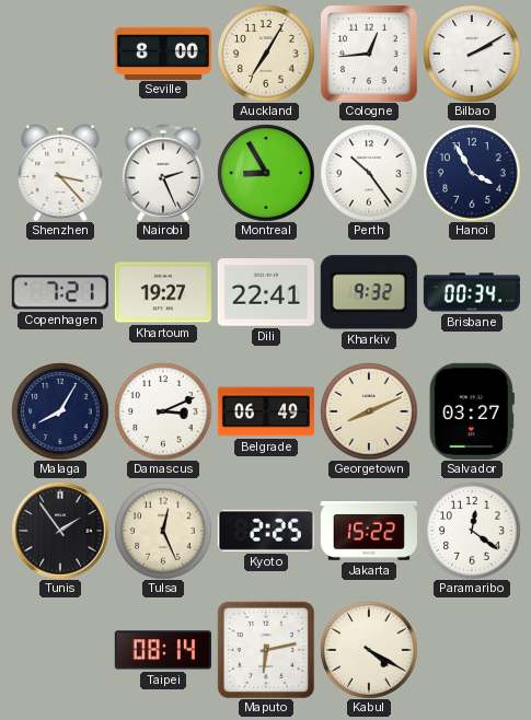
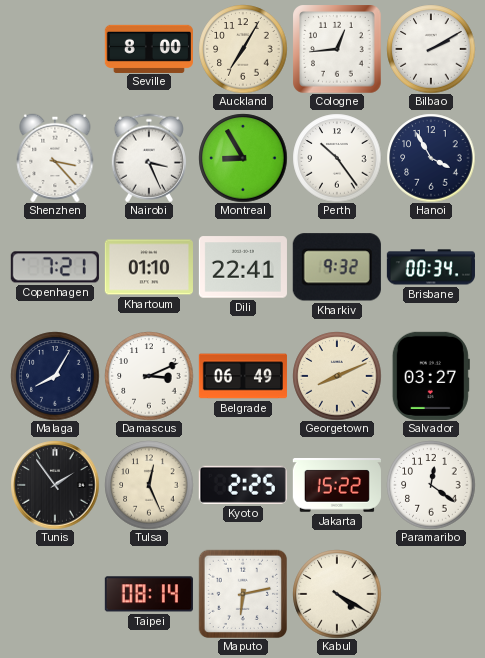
Nairobi: 2:26 -> 3:26 (149, 158)
Khartoum: 19:27 -> 01:10 (149, 267)
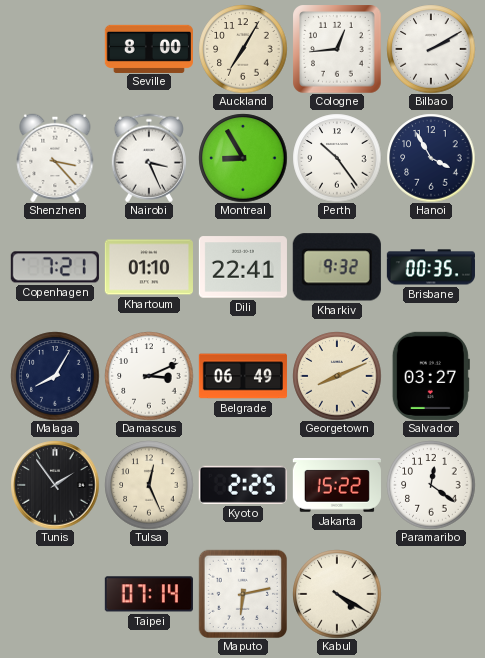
Brisbane: 00:34 -> 00:35 (431, 267)
Taipei: 08:14 -> 07:14 (149, 594)
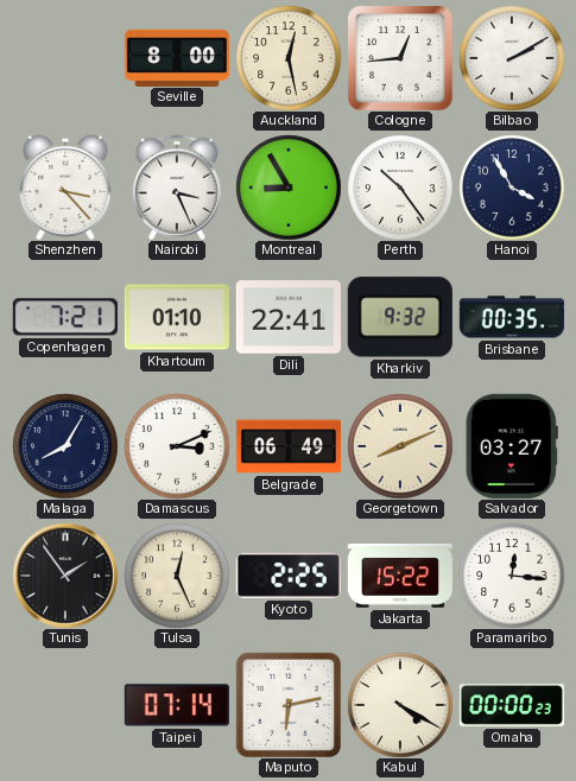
Auckland: 7:05 -> 12:28 (289, 58)
Paramaribo: 12:21 -> 12:16 (512, 576)
Omaha: none -> 00:00 (512, 705)
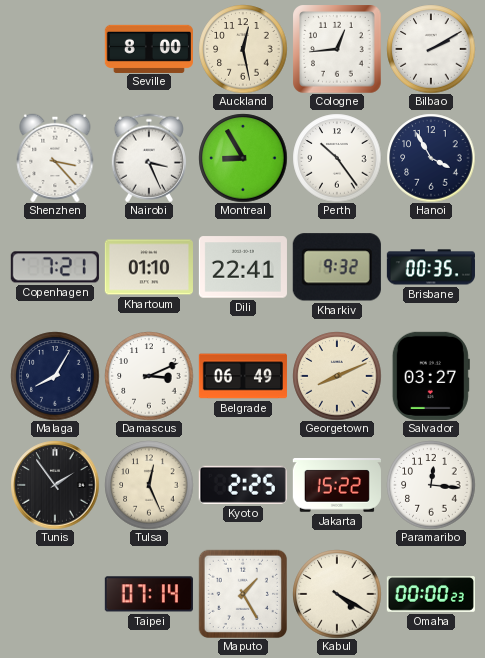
Maputo: 6:13 -> 1:25 (242, 593)
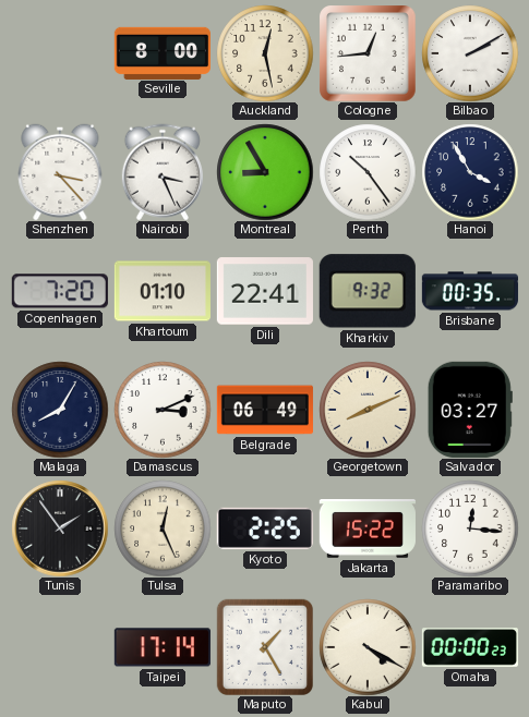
Copenhagen: 7:21 -> 7:20 (60, 291)
Taipei: 07:14 -> 17:14 (163, 647)
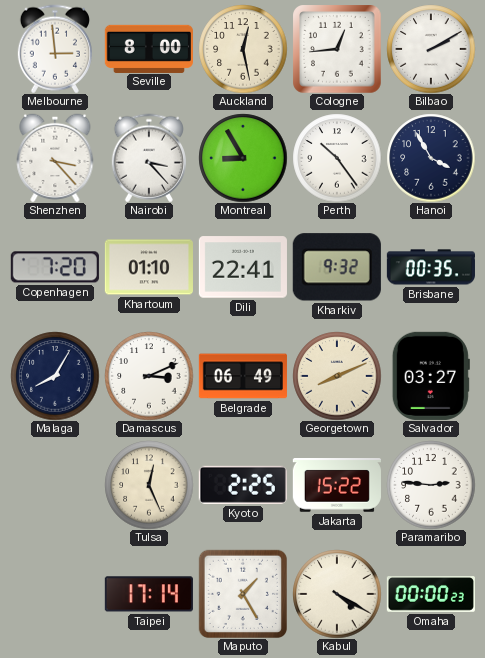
Melbourne: none -> 2:59 (55, 49)
Nairobi: 3:26 -> 3:23 (149, 158)
Tunis: 1:54 -> none (60, 528)
Paramaribo: 12:16 -> 2:46 (431, 485)
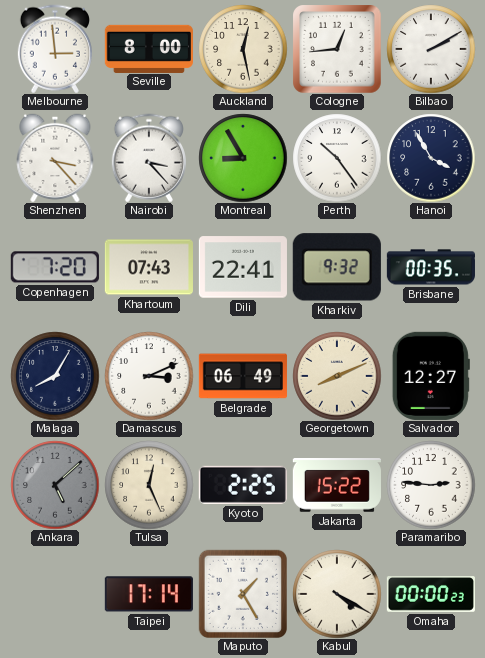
Khartoum: 01:10 -> 07:43 (149, 267)
Salvador: 03:27 -> 12:27 (431, 376)
Ankara: none -> 5:08 (55, 485)
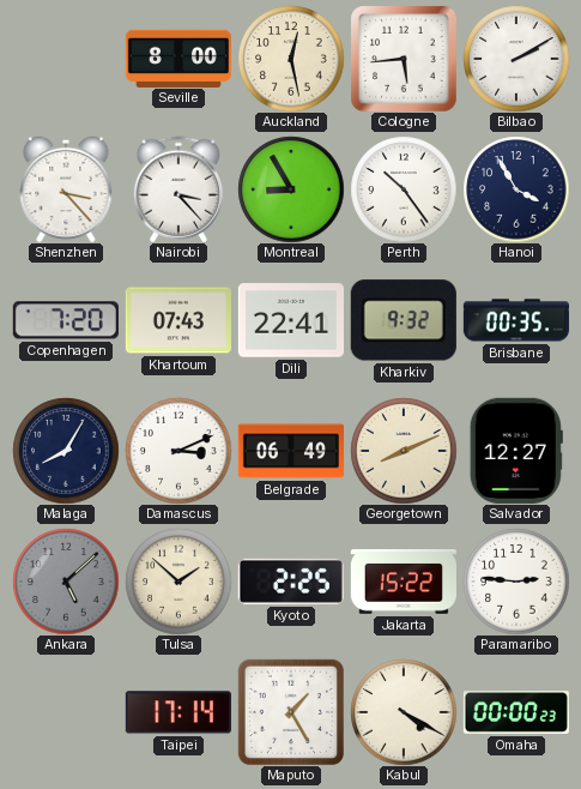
Melbourne: 2:59 -> none (55, 49)
Cologne: 12:44 -> 5:44 (404, 60)
Tulsa: 12:26 -> 1:52 (178, 582)
